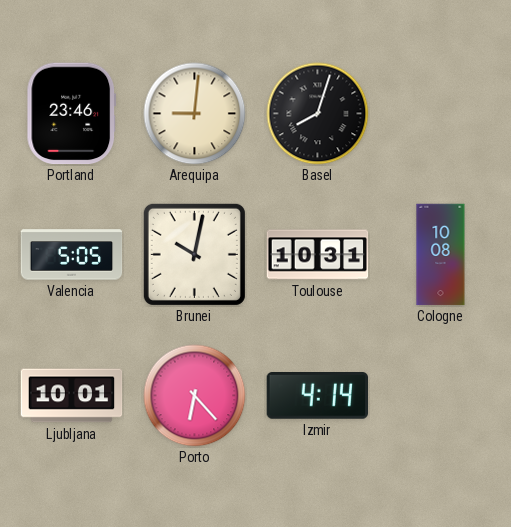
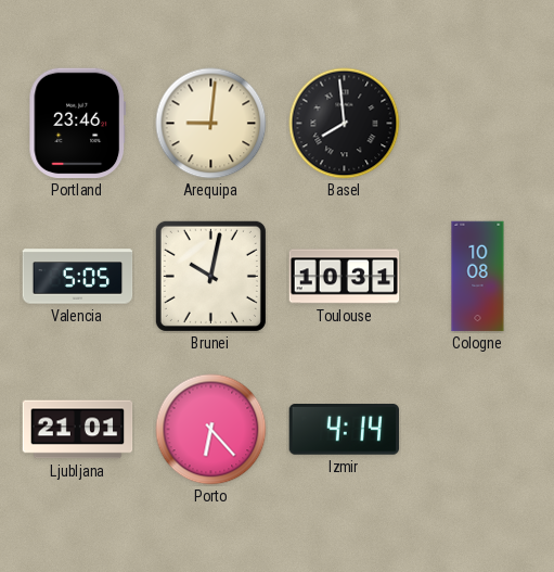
Basel: 8:03 -> 7:59 (345, 124)
Ljubljana: 10:01 -> 21:01 (78, 430)
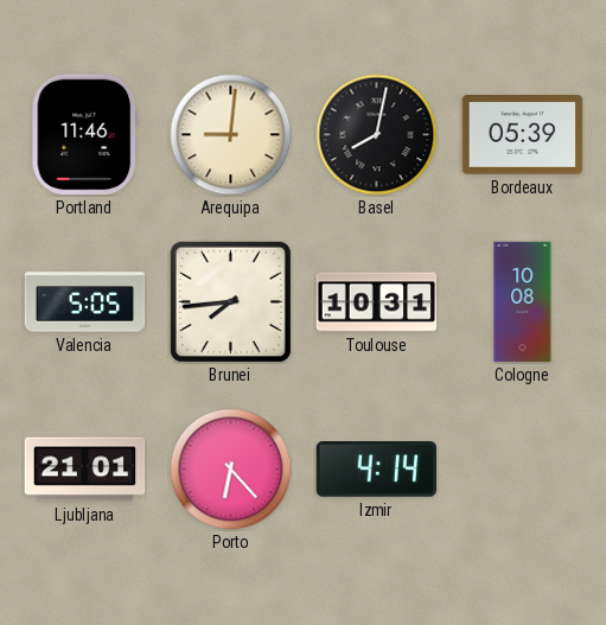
Portland: 23:46 -> 11:46 (85, 135)
Basel: 7:59 -> 8:02 (377, 135)
Bordeaux: none -> 05:39 (523, 135)
Brunei: 10:02 -> 7:44 (230, 301)
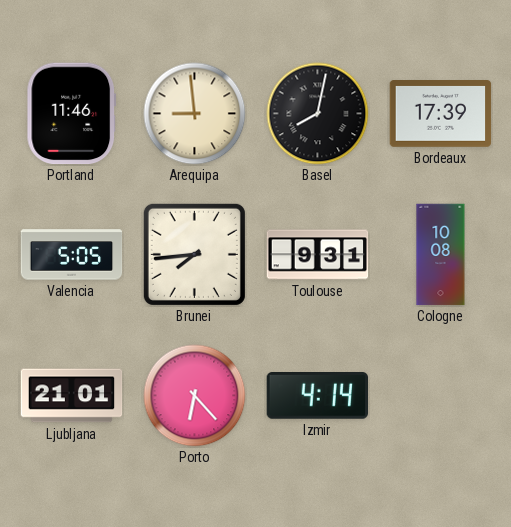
Arequipa: 9:01 -> 8:59 (195, 114)
Bordeaux: 05:39 -> 17:39 (441, 114)
Toulouse: 10:31 -> 9:31 (318, 255)
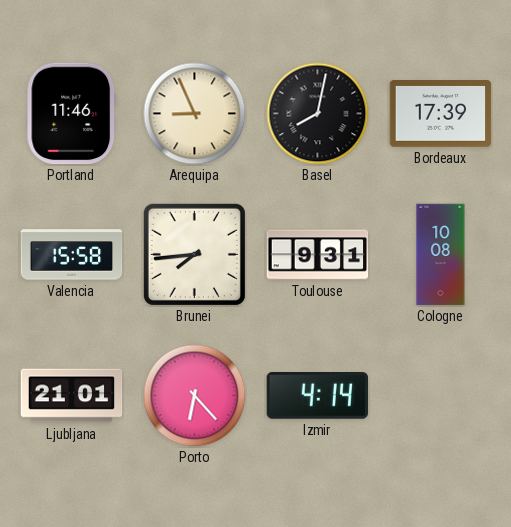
Arequipa: 8:59 -> 8:56 (195, 114)
Valencia: 5:05 -> 15:58 (72, 255)
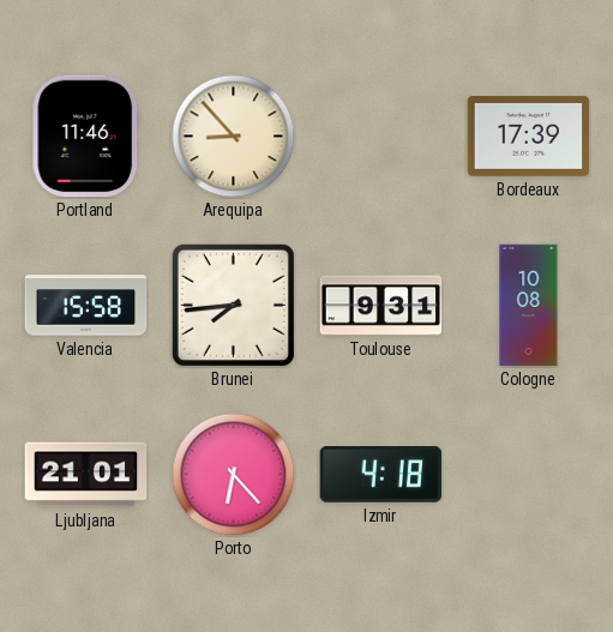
Arequipa: 8:56 -> 8:53 (234, 137)
Basel: 8:02 -> none (318, 114)
Izmir: 4:14 -> 4:18 (380, 475)
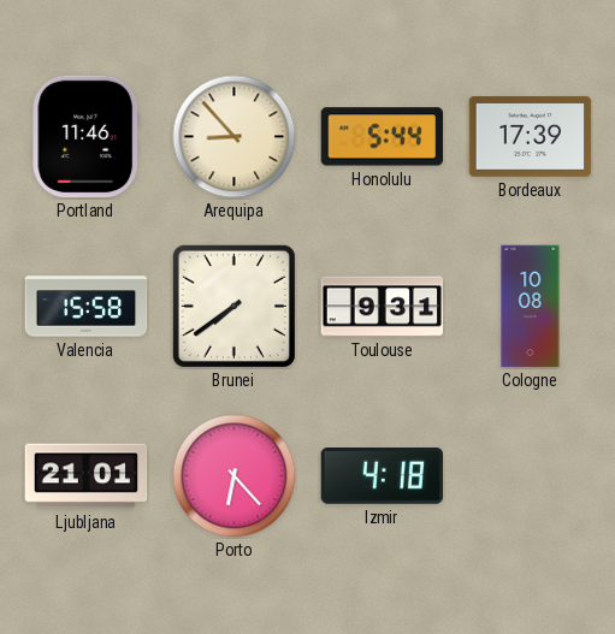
Honolulu: none -> 5:44 (382, 137)
Brunei: 7:44 -> 7:39 (233, 306)
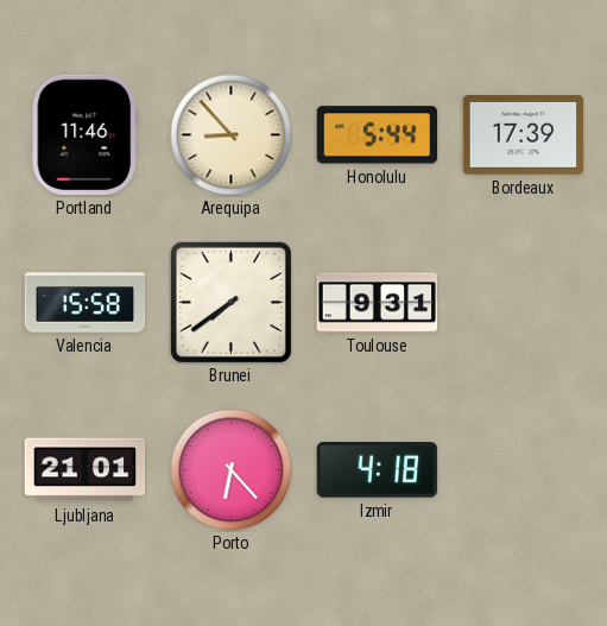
Cologne: 10:08 -> none (531, 307)
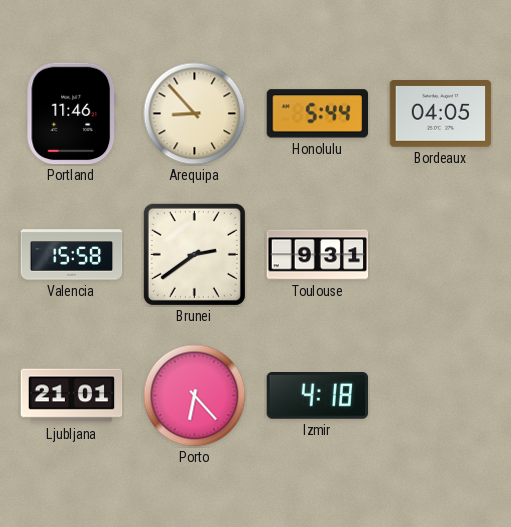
Bordeaux: 17:39 -> 04:05 (441, 114)
Brunei: 7:39 -> 2:39 (194, 254)
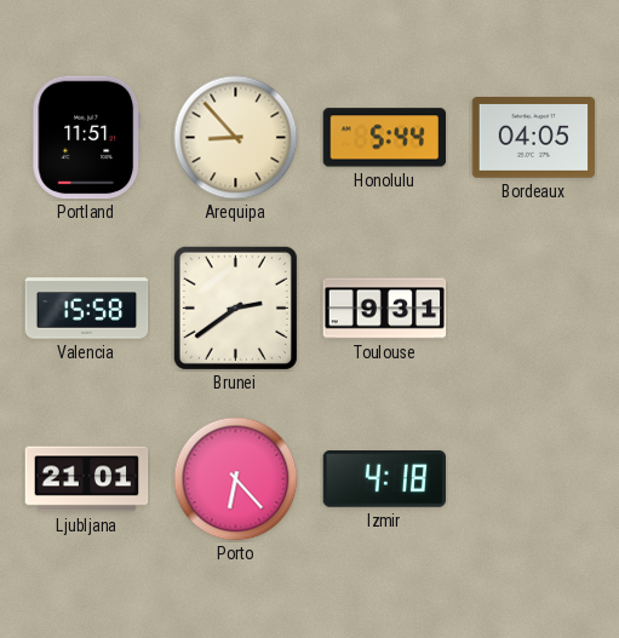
Portland: 11:46 -> 11:51 (87, 138)
